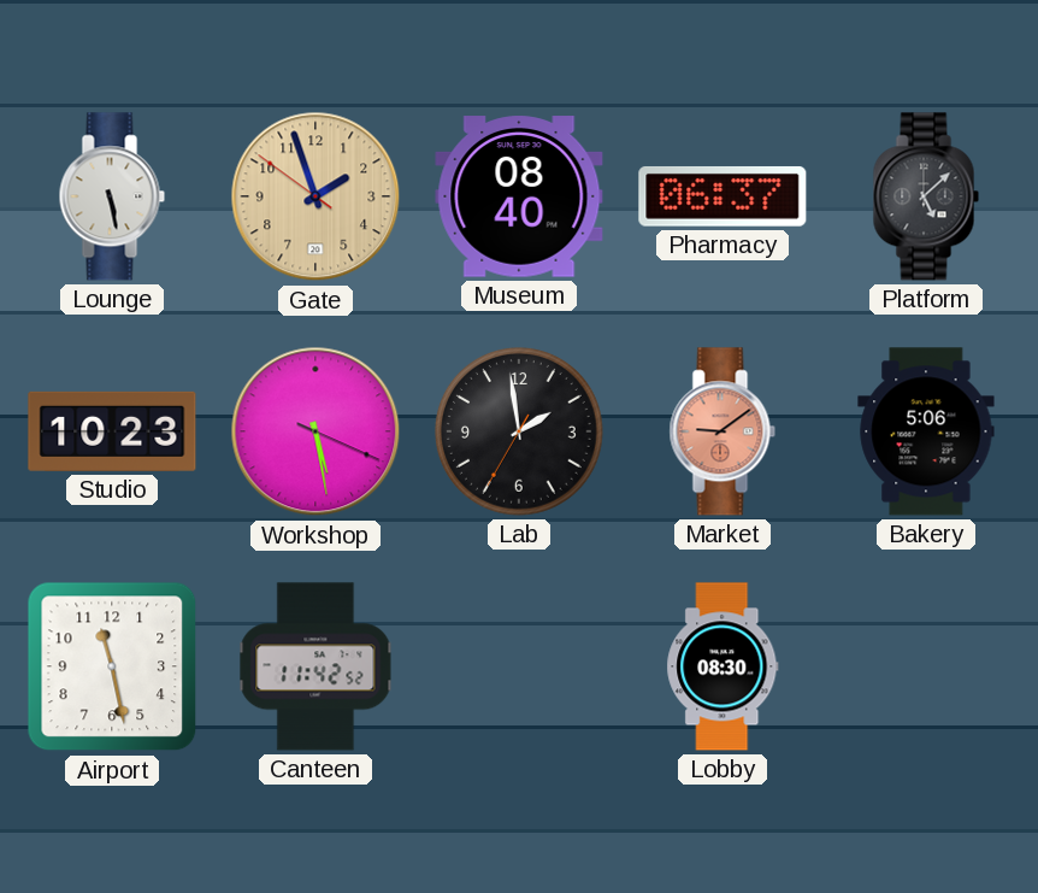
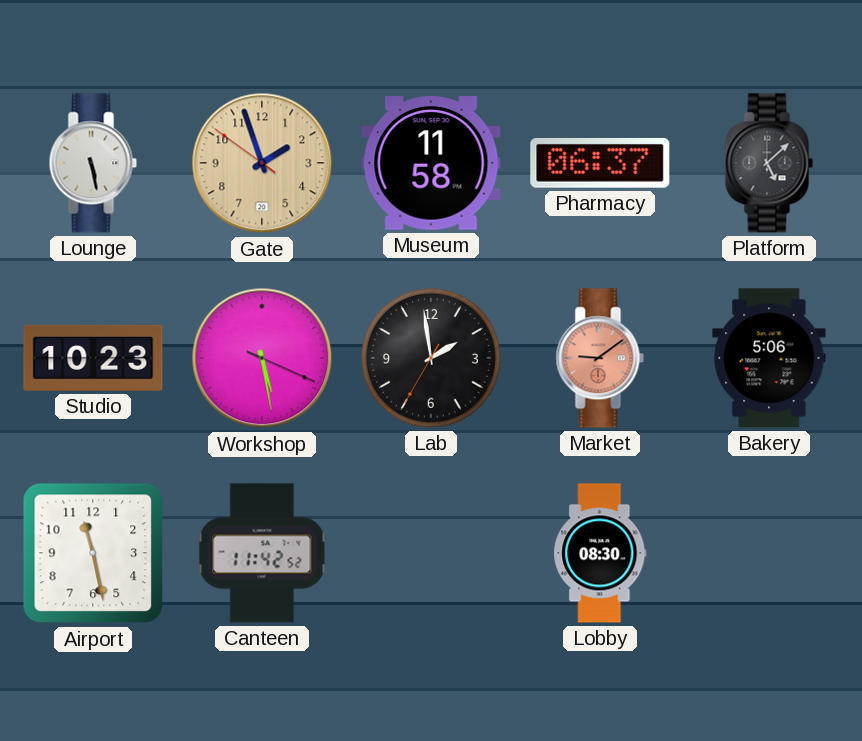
Museum: 08:40 -> 11:58 (431, 163)
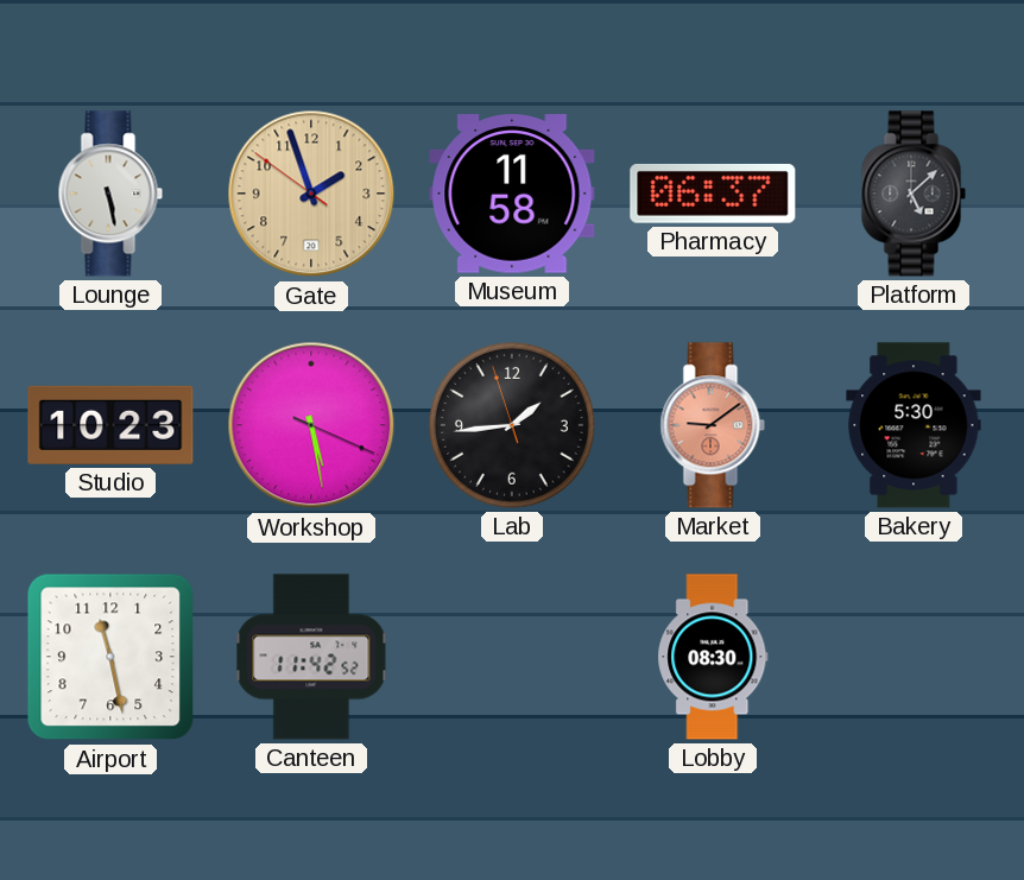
Lab: 1:58 -> 1:43 (512, 425)
Bakery: 5:06 -> 5:30 (914, 425)
